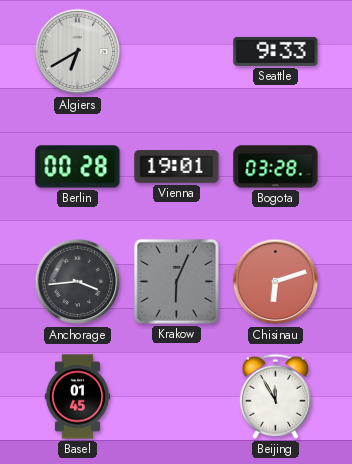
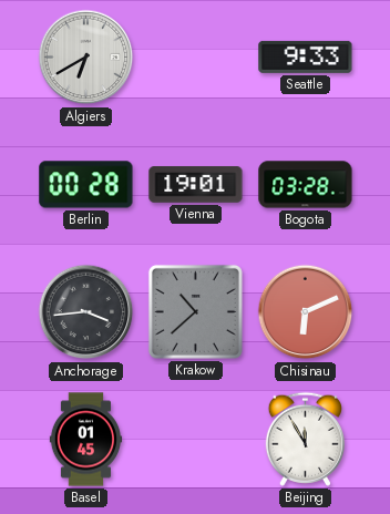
Krakow: 6:04 -> 10:38 (195, 311)
Chisinau: 6:12 -> 6:11 (306, 312)
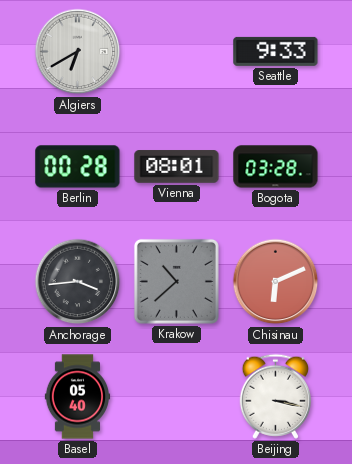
Vienna: 19:01 -> 08:01 (177, 167)
Basel: 01:45 -> 05:40 (78, 397)
Beijing: 11:55 -> 3:17 (275, 396)
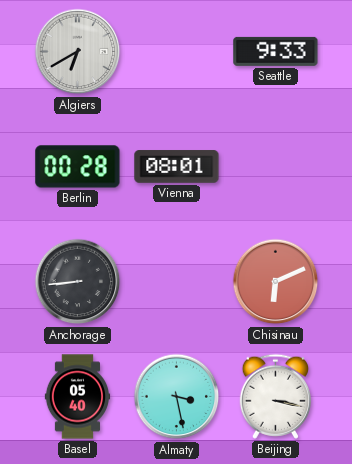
Bogota: 03:28 -> none (276, 167)
Anchorage: 3:44 -> 8:44 (78, 282)
Krakow: 10:38 -> none (176, 281)
Almaty: none -> 3:28 (177, 397)
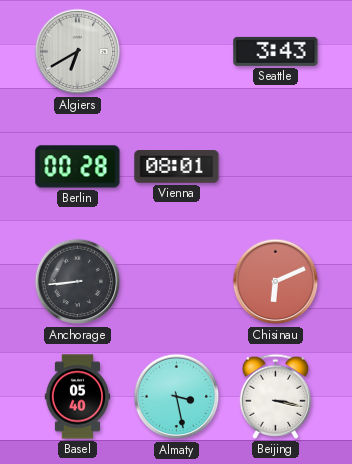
Seattle: 9:33 -> 3:43 (276, 51)
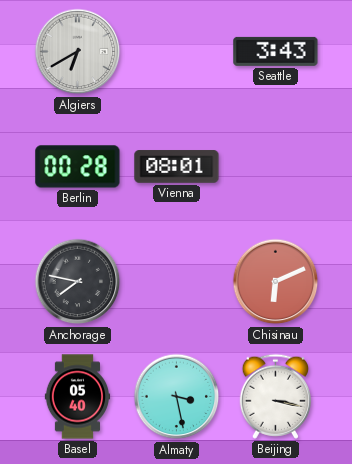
Anchorage: 8:44 -> 7:47 (78, 282)
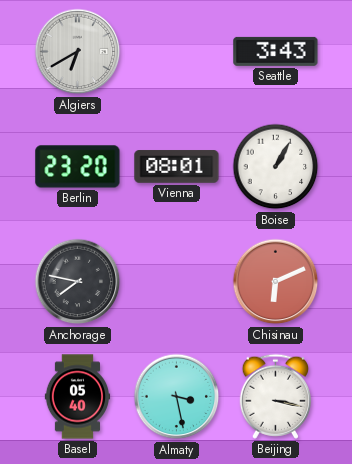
Berlin: 00:28 -> 23:20 (78, 167)
Boise: none -> 1:05 (276, 167)
